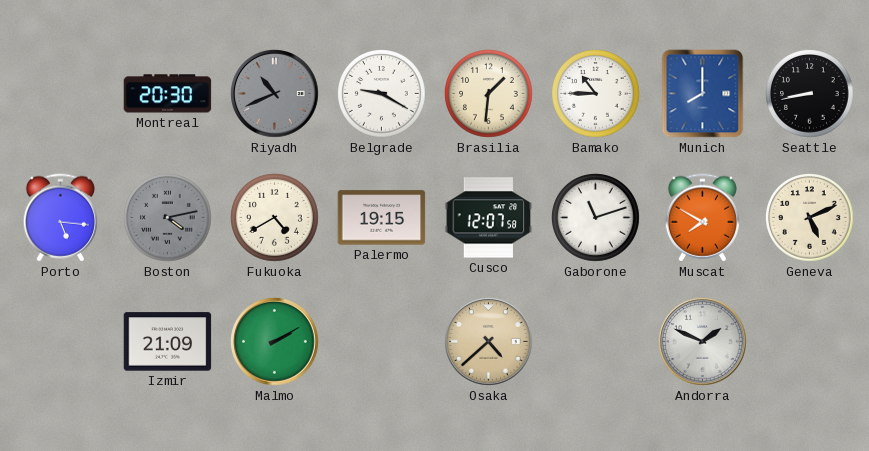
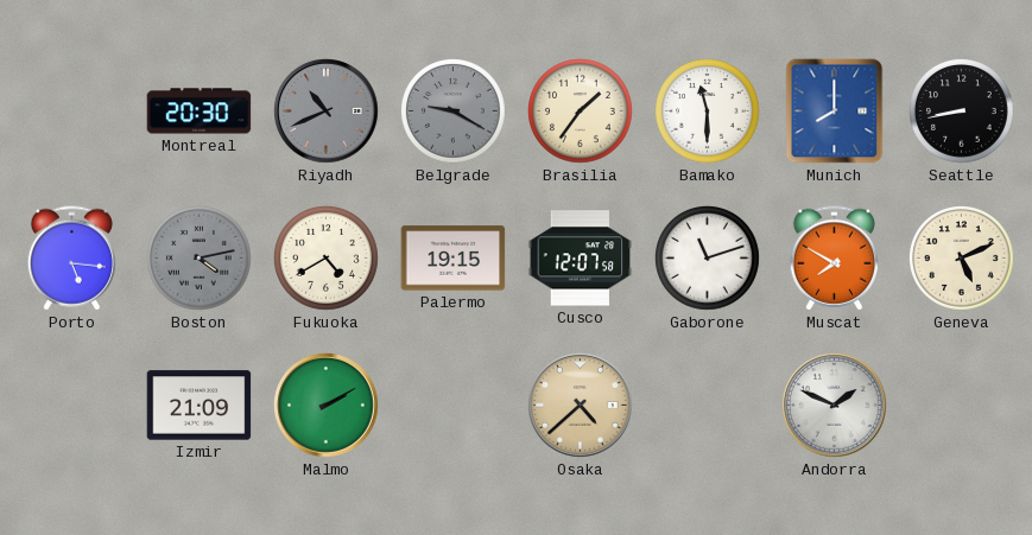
Belgrade dial: white -> grey (454, 112)
Brasilia: 1:31 -> 1:36 (581, 112)
Bamako: 10:45 -> 11:30 (708, 112)
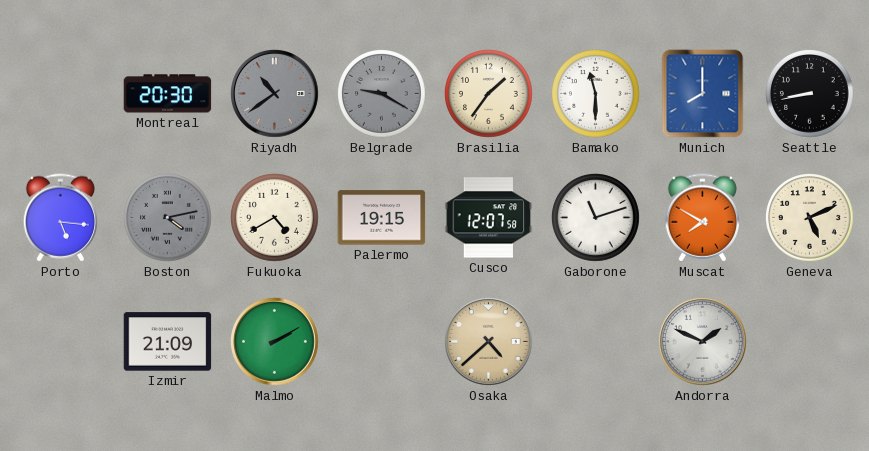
Riyadh: 10:41 -> 10:39 (275, 94)
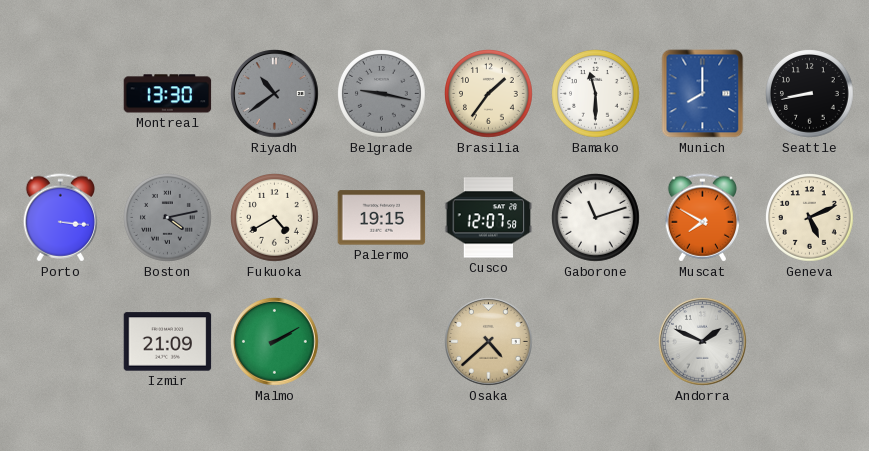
Montreal: 20:30 -> 13:30 (168, 94)
Belgrade: 9:20 -> 9:17 (382, 94)
Porto: 5:16 -> 3:16 (60, 218)
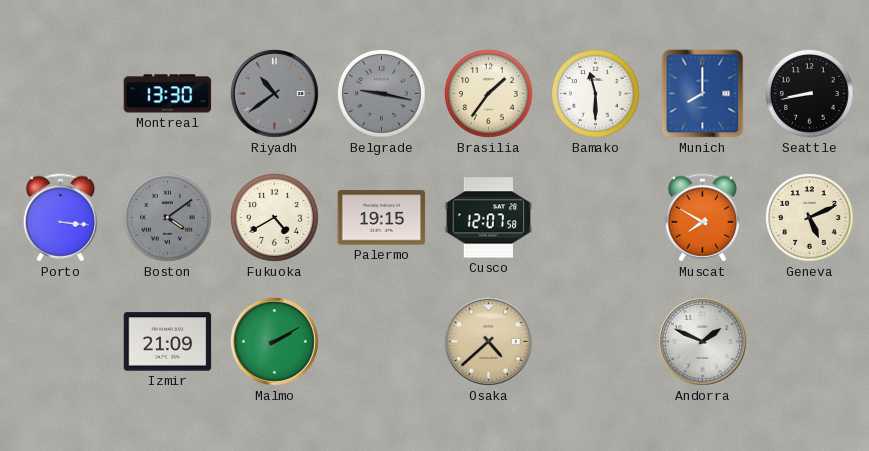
Boston: 4:13 -> 4:09 (168, 218)
Gaborone: 11:12 -> none (596, 218)
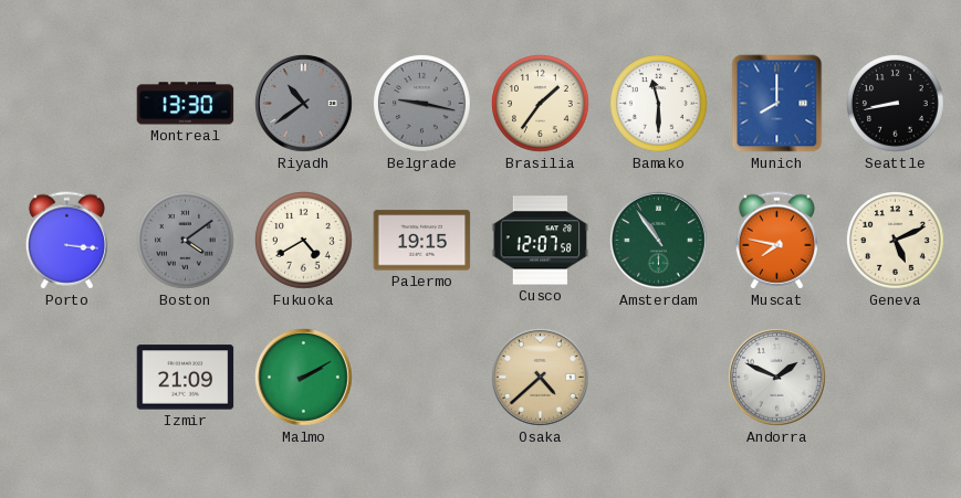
Amsterdam: none -> 10:54 (659, 241)
Muscat: 7:50 -> 7:47 (776, 241)
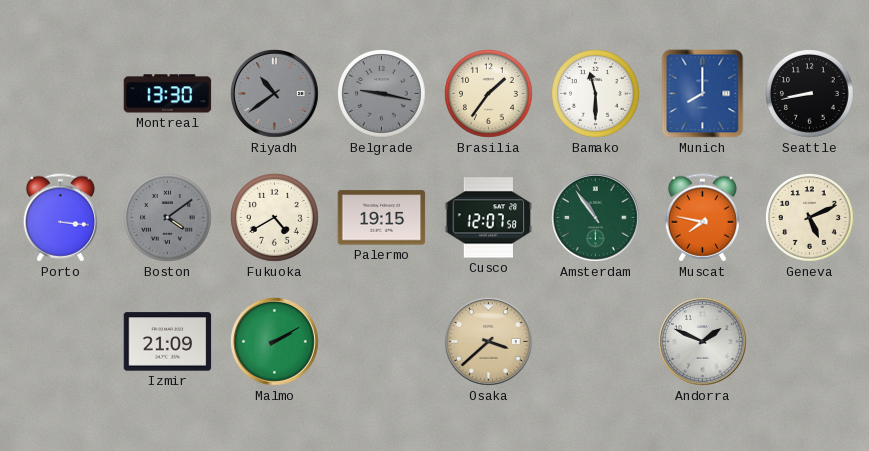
Osaka: 4:38 -> 3:38 (489, 342)
